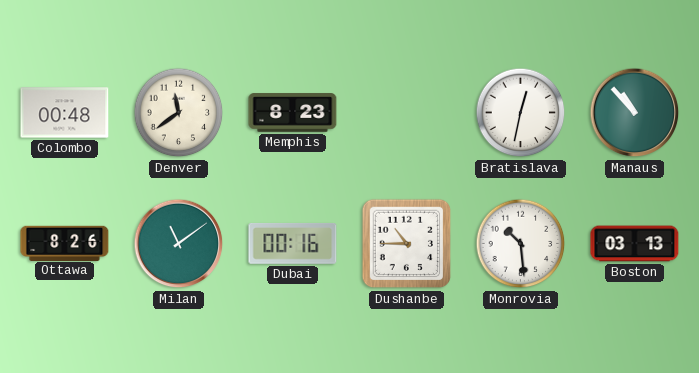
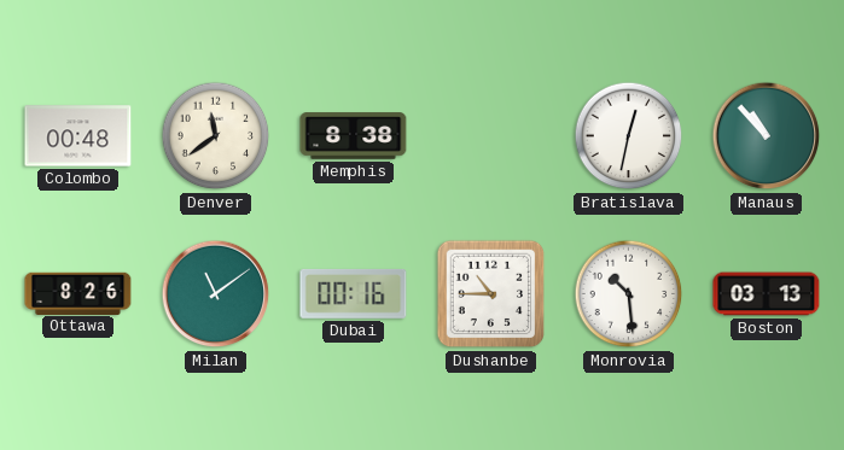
Memphis: 8:23 -> 8:38 (354, 136)
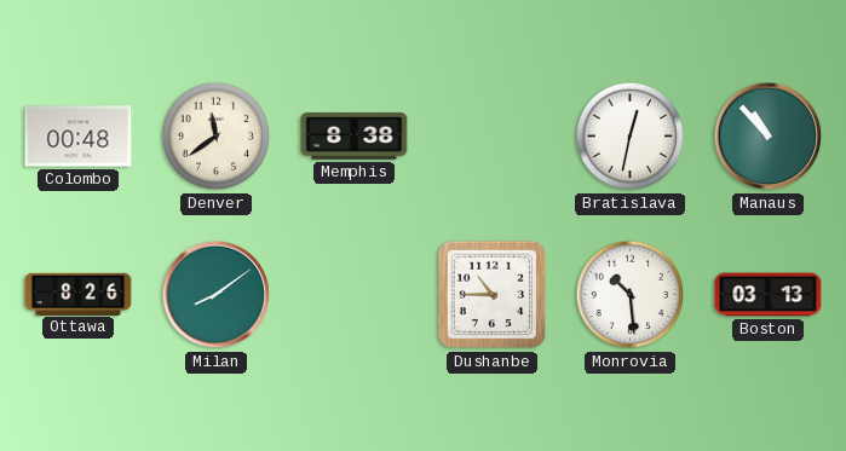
Milan: 11:09 -> 8:09 (217, 295)
Dubai: 00:16 -> none (354, 293)
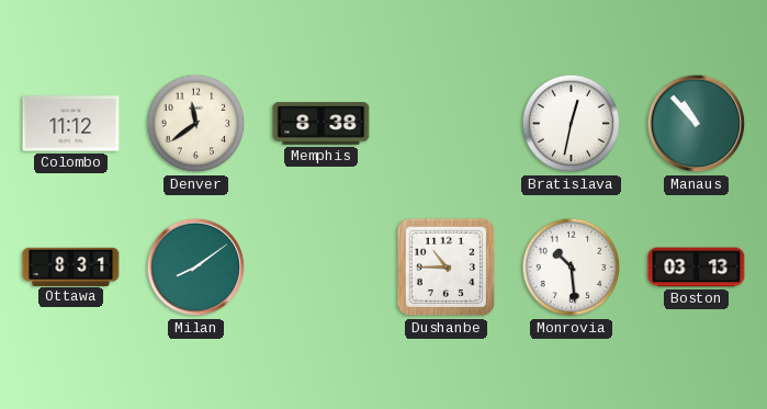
Colombo: 00:48 -> 11:12 (71, 124)
Ottawa: 8:26 -> 8:31 (71, 266)
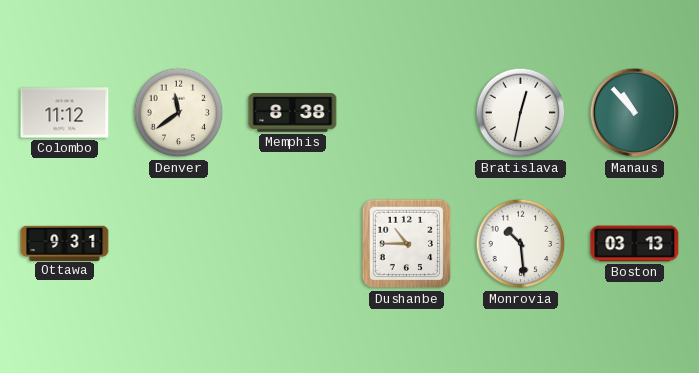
Ottawa: 8:31 -> 9:31 (65, 243)
Milan: 8:09 -> none (196, 268)
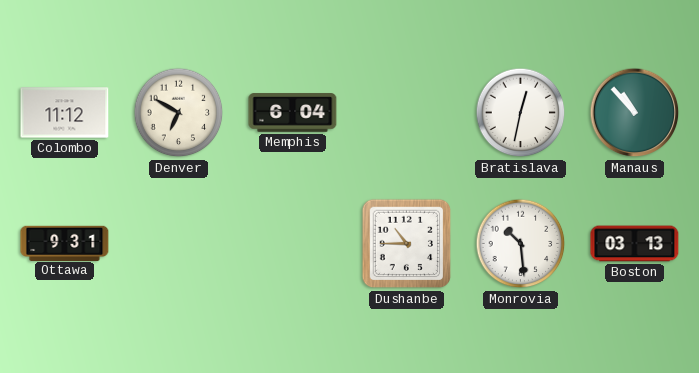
Denver: 11:39 -> 6:50 (179, 113)
Memphis: 8:38 -> 6:04 (293, 113)
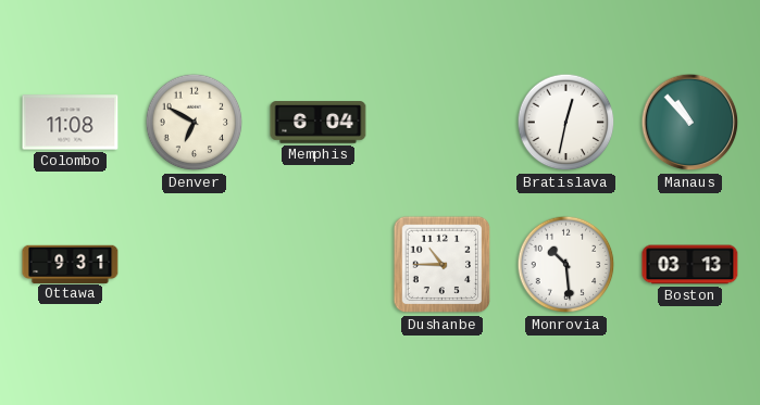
Colombo: 11:12 -> 11:08 (71, 123)
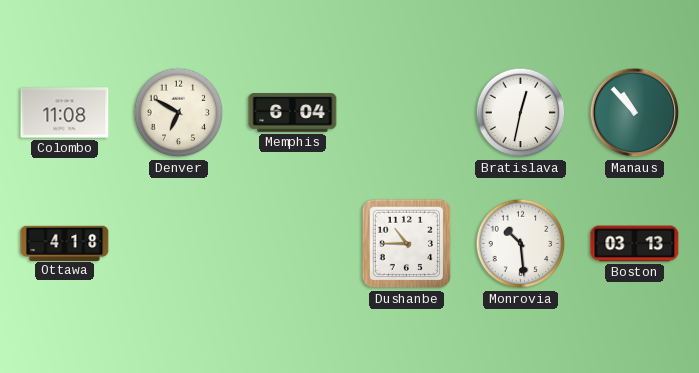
Ottawa: 9:31 -> 4:18 (65, 243)
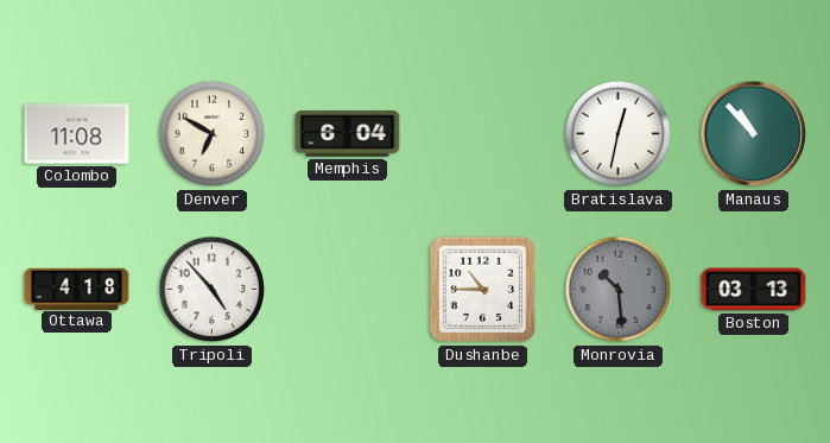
Tripoli: none -> 4:53 (213, 290)
Monrovia dial: white -> grey (619, 290)
